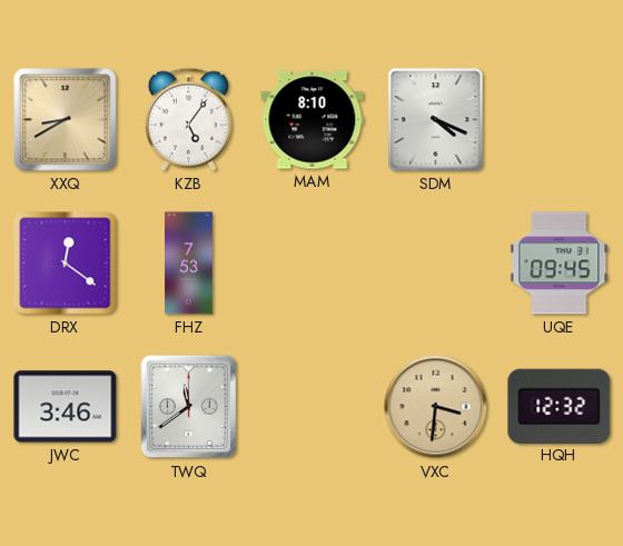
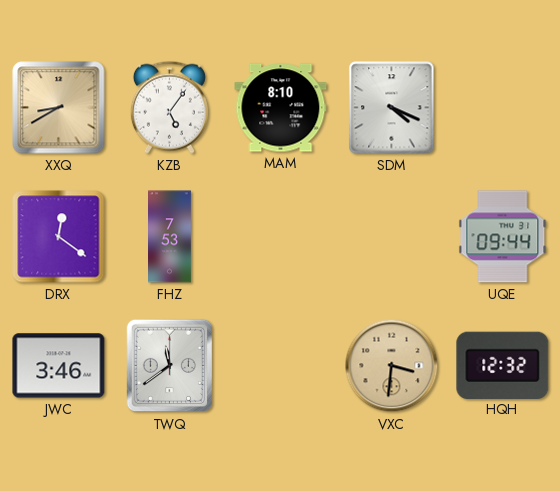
UQE: 09:45 -> 09:44 (503, 237)
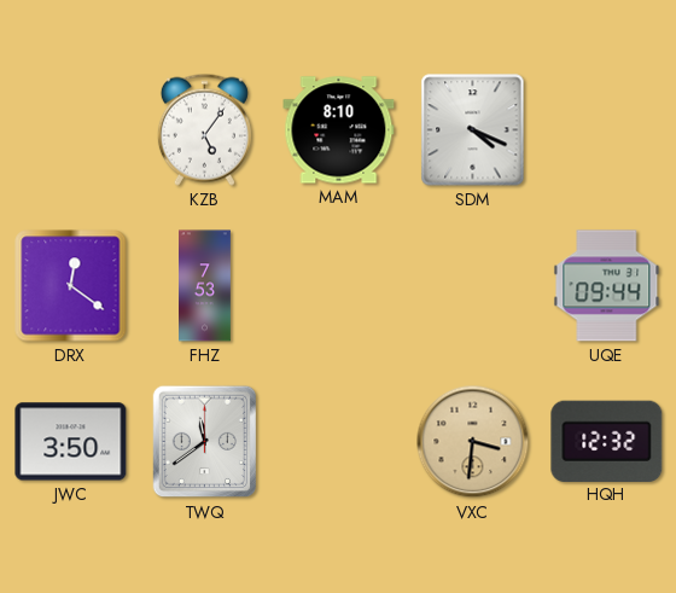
XXQ: 8:40 -> none (59, 108)
JWC: 3:46 -> 3:50 (71, 442)
